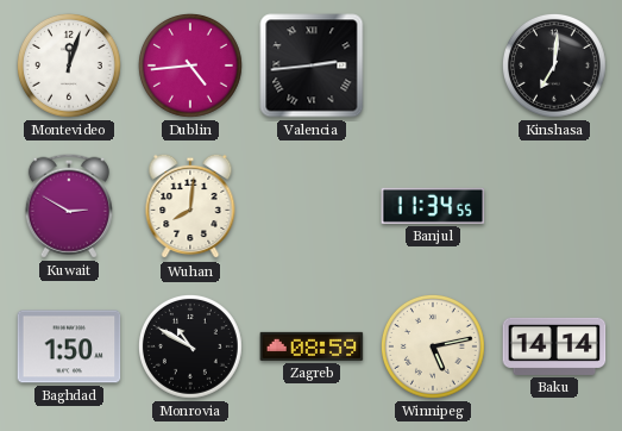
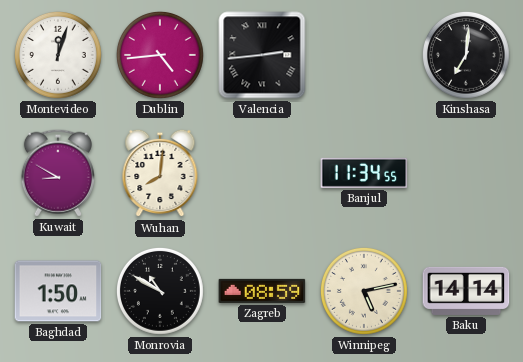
Kuwait: 2:50 -> 8:50 (58, 173)
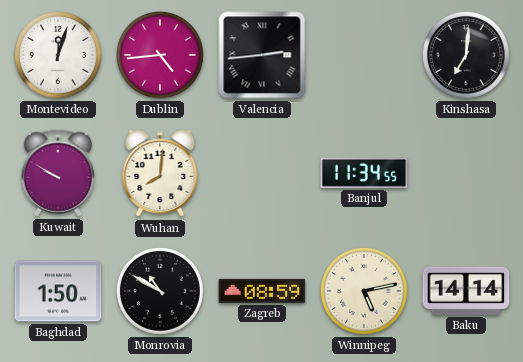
Kuwait: 8:50 -> 9:50 (58, 173)
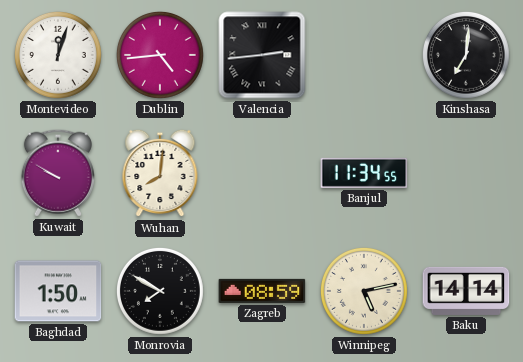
Monrovia: 10:50 -> 7:50 (160, 291)
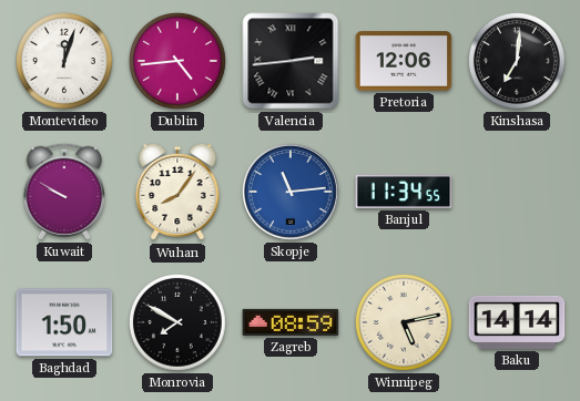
Pretoria: none -> 12:06 (404, 61)
Wuhan: 8:01 -> 8:06 (177, 192)
Skopje: none -> 11:14 (292, 193)
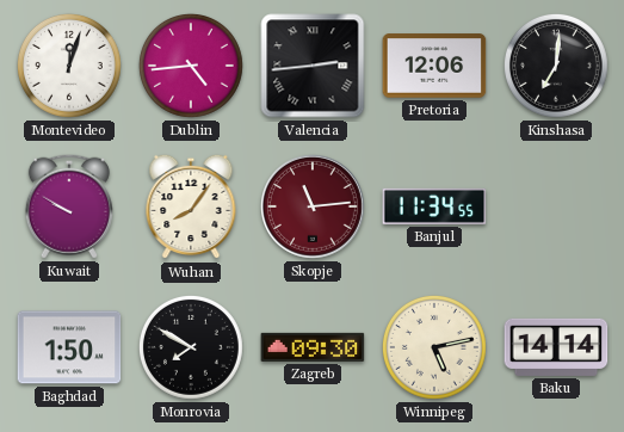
Skopje dial: blue -> burgundy (314, 208)
Zagreb: 08:59 -> 09:30 (313, 347)
